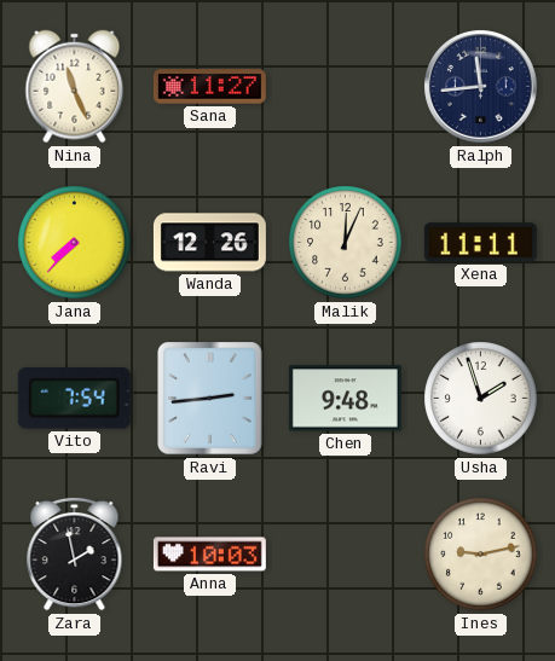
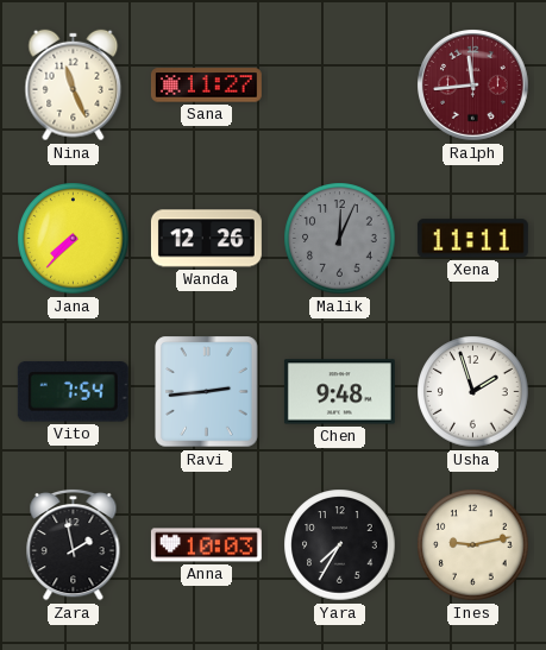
Ralph dial: navy -> burgundy (473, 86)
Malik dial: cream -> grey (340, 239)
Yara: none -> 7:35 (340, 545)
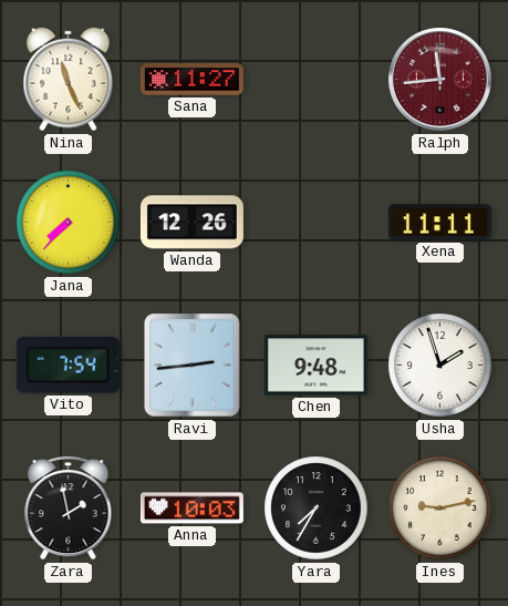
Malik: 12:04 -> none (340, 239)
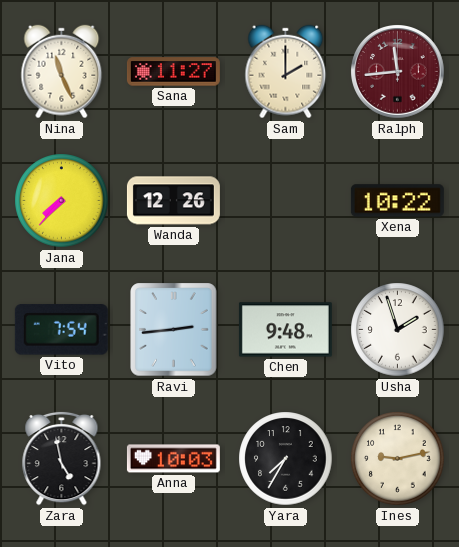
Sam: none -> 2:00 (286, 72)
Xena: 11:11 -> 10:22 (397, 201)
Zara: 1:58 -> 4:58 (62, 458)
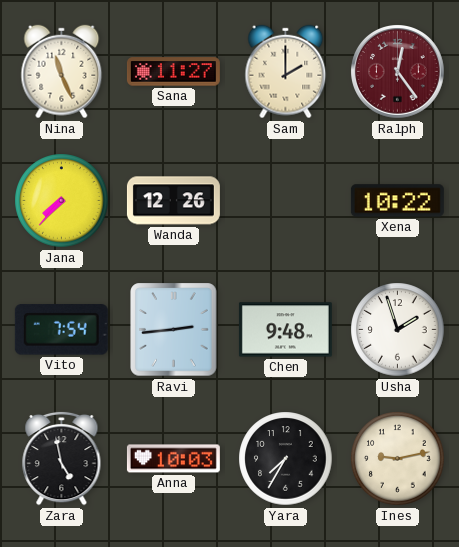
Ralph: 11:44 -> 12:24 (398, 72)
